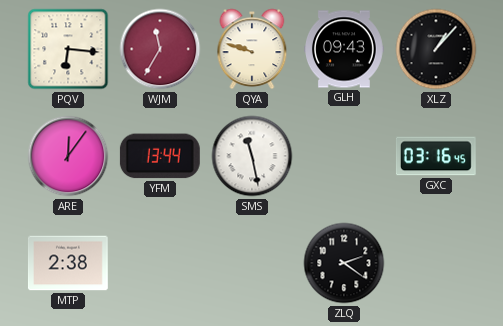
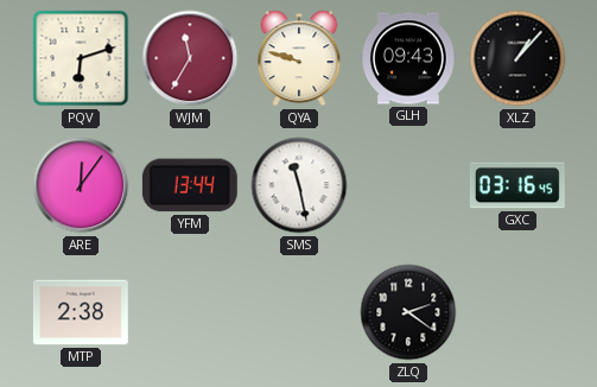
PQV: 6:16 -> 6:12 (81, 58)
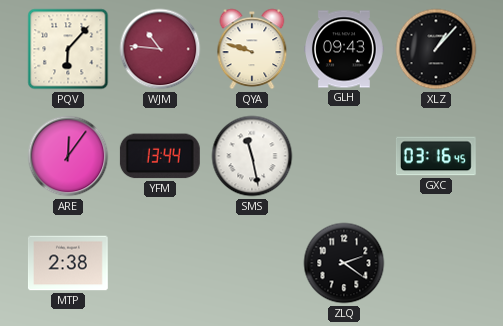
PQV: 6:12 -> 6:07 (68, 49)
WJM: 11:35 -> 10:46 (160, 49)
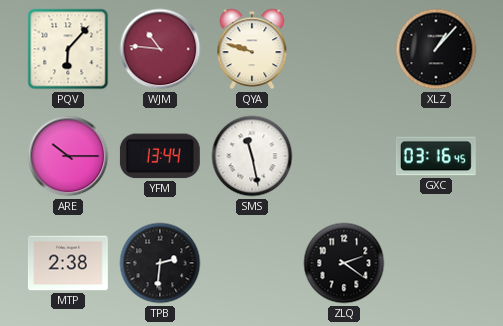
GLH: 09:43 -> none (345, 49)
ARE: 12:06 -> 10:15 (68, 156)
TPB: none -> 2:31 (160, 263)
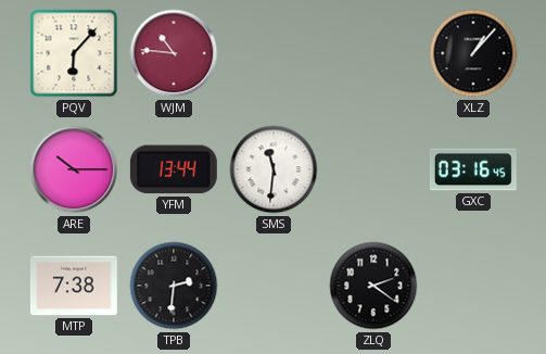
QYA: 9:48 -> none (252, 49)
SMS: 11:28 -> 11:31 (274, 169)
MTP: 2:38 -> 7:38 (74, 286)
